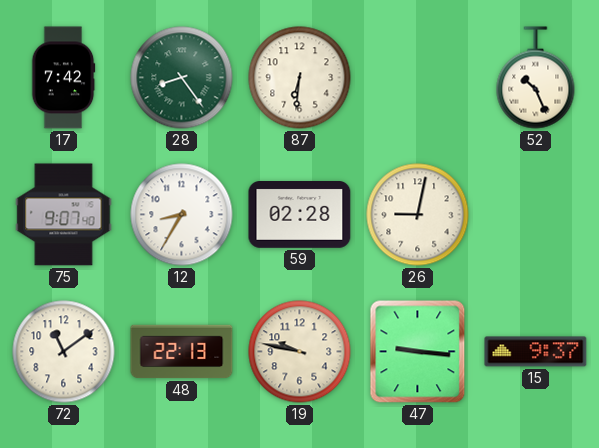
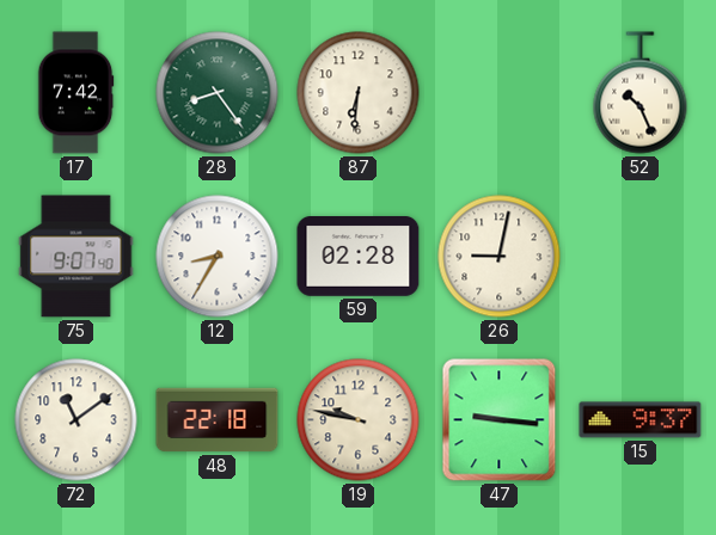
48: 22:13 -> 22:18 (218, 420)
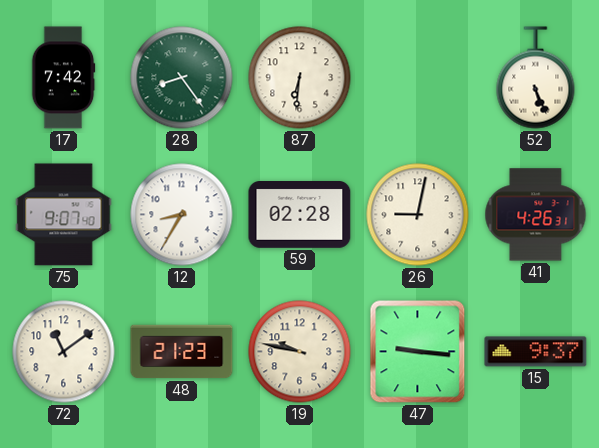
52: 10:26 -> 5:26 (536, 78)
41: none -> 4:26 (536, 215)
48: 22:18 -> 21:23 (182, 352)
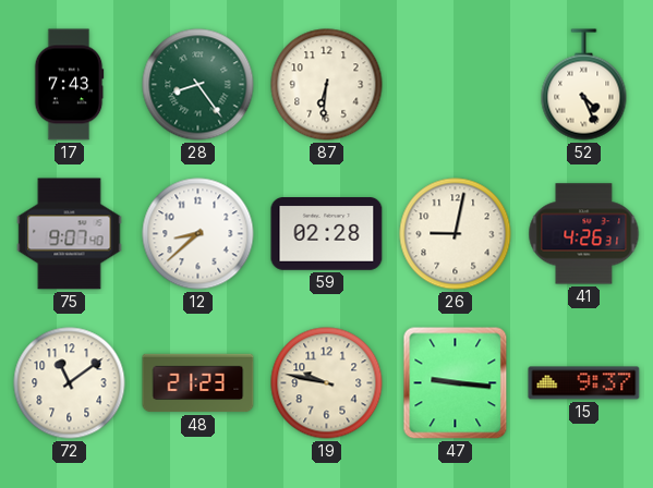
17: 7:42 -> 7:43 (69, 85)
52: 5:26 -> 4:26 (584, 85)
12: 8:35 -> 8:38 (198, 234)
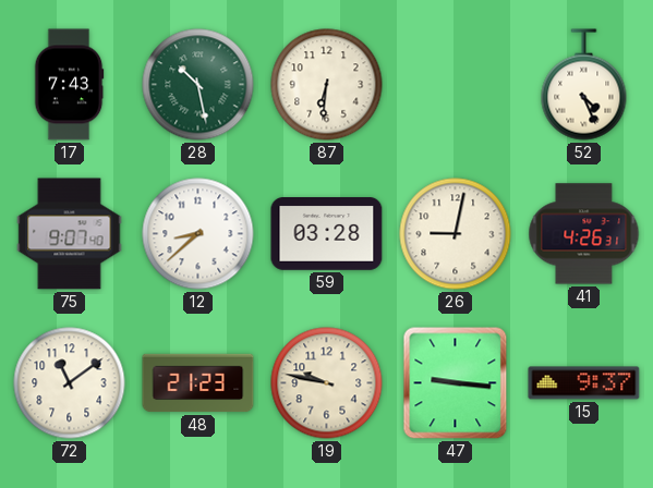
28: 8:24 -> 10:28 (198, 85)
59: 02:28 -> 03:28 (327, 234)
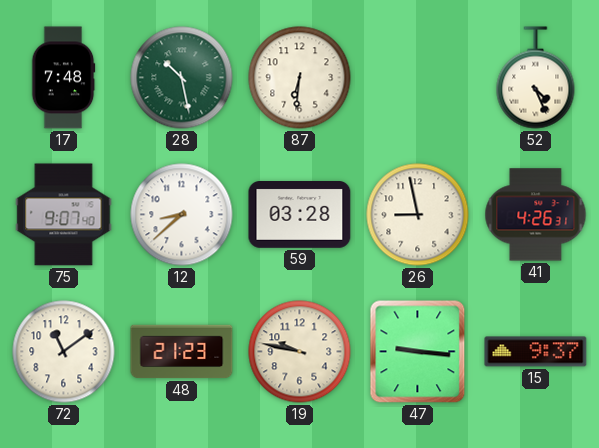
17: 7:43 -> 7:48 (63, 78)
26: 9:02 -> 8:58 (418, 215)
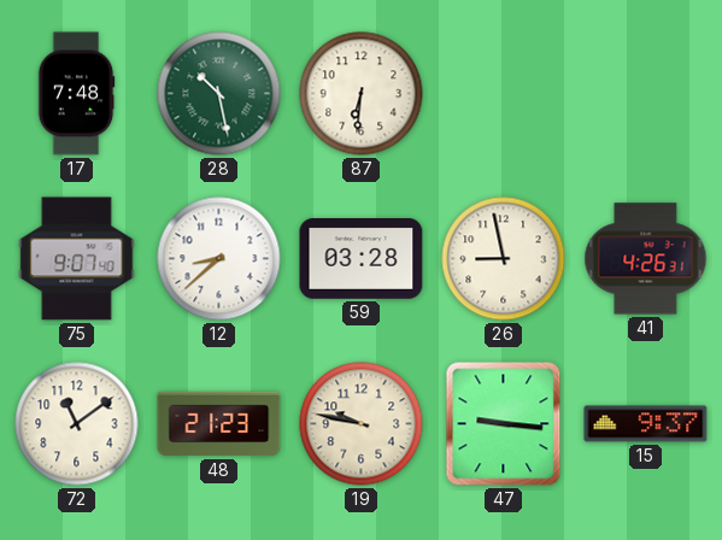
52: 4:26 -> none (536, 78)
